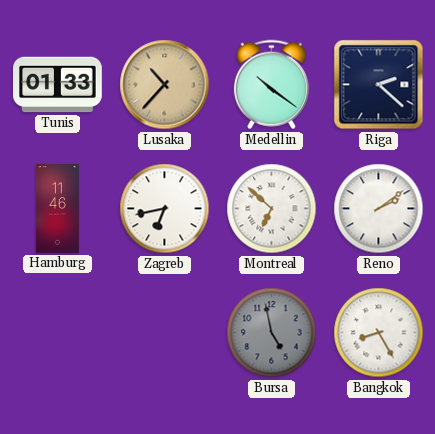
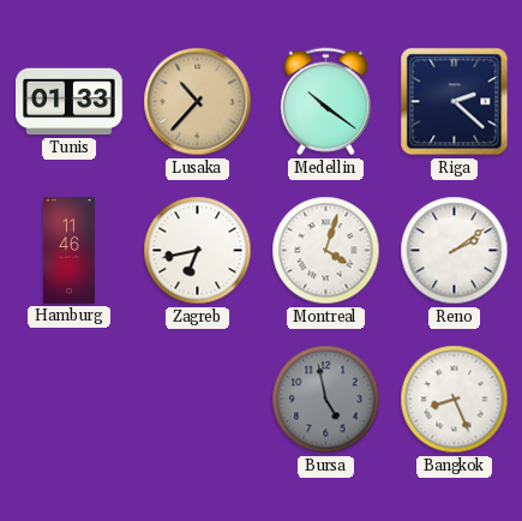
Montreal: 6:52 -> 4:03 (326, 251)
Bangkok: 8:25 -> 8:26 (455, 400)
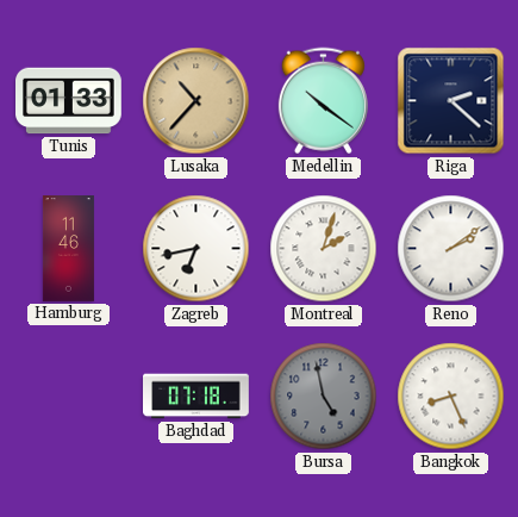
Montreal: 4:03 -> 2:03 (324, 249)
Baghdad: none -> 07:18 (196, 397)
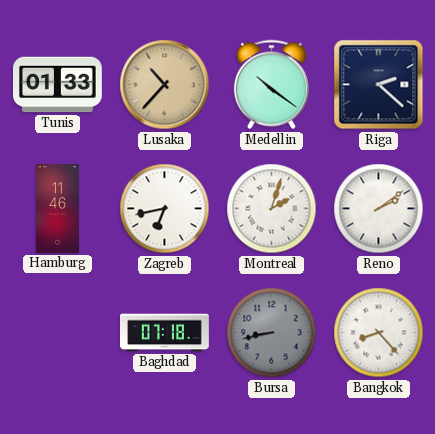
Bursa: 4:58 -> 8:43 (272, 333)
Bangkok: 8:26 -> 8:23 (379, 333)
